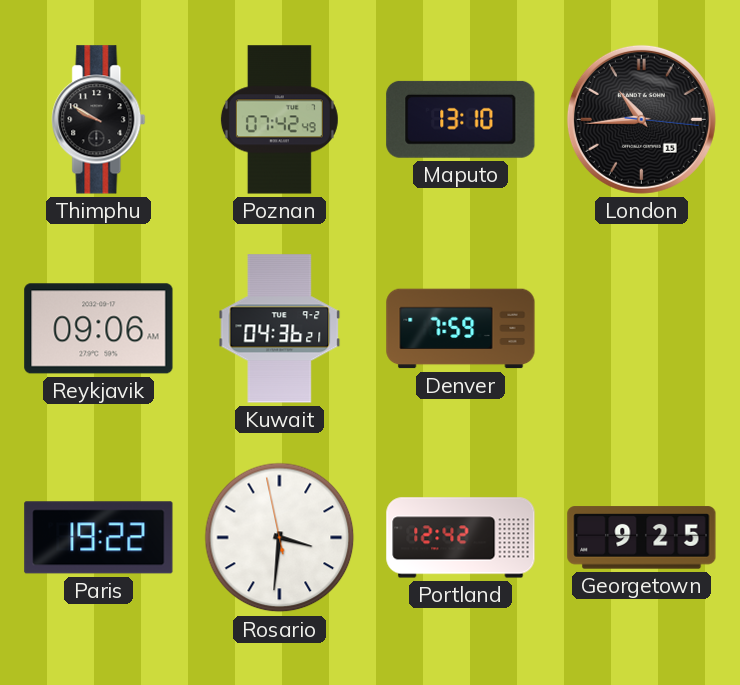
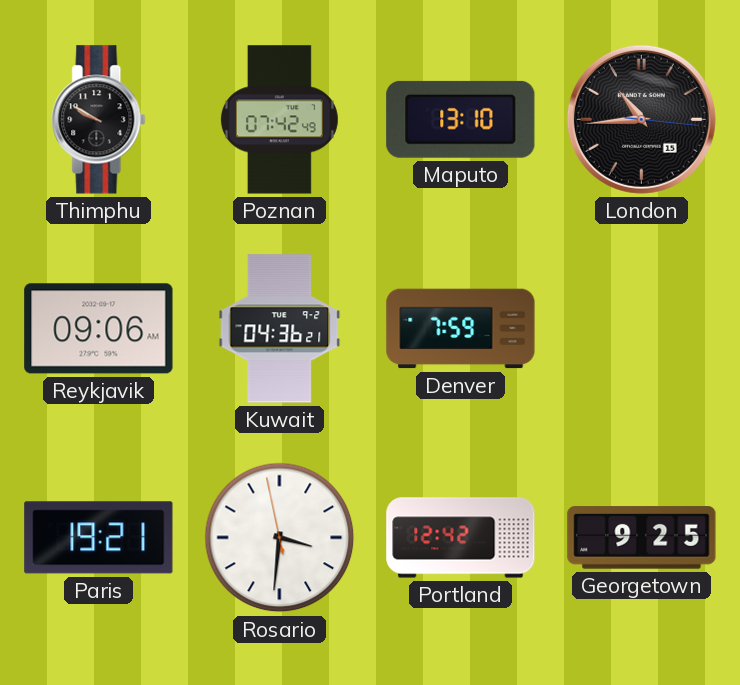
Paris: 19:22 -> 19:21 (99, 538)
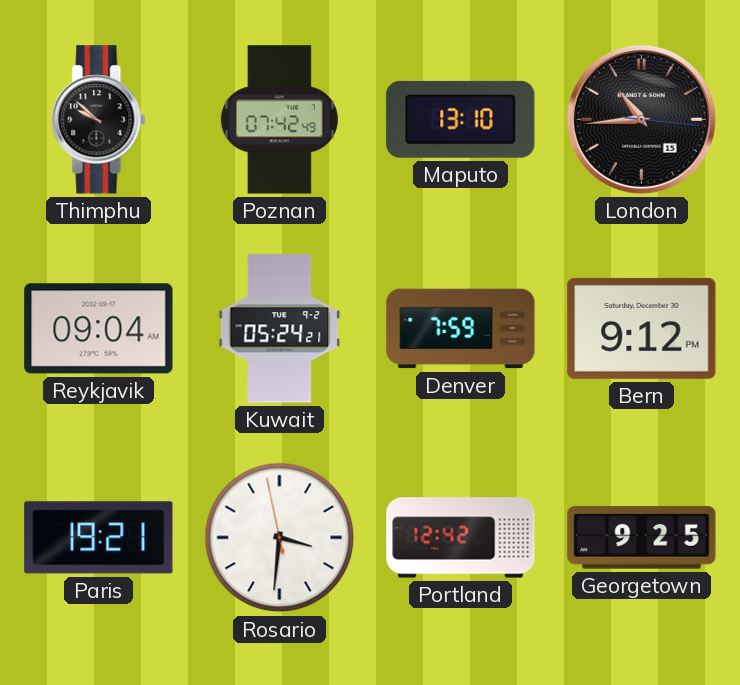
Thimphu: 9:50 -> 9:52 (99, 120)
Reykjavik: 09:06 -> 09:04 (99, 329)
Kuwait: 04:36 -> 05:24 (280, 329)
Bern: none -> 9:12 (642, 328)
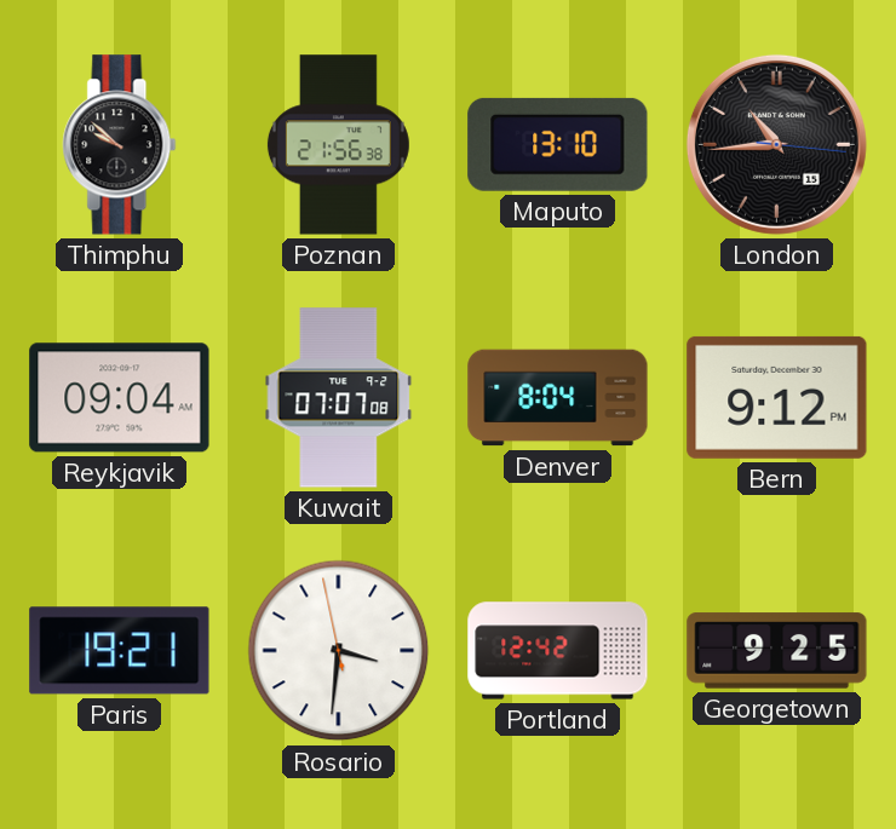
Poznan: 07:42 -> 21:56 (338, 145)
Kuwait: 05:24 -> 07:07 (339, 398)
Denver: 7:59 -> 8:04 (558, 398)
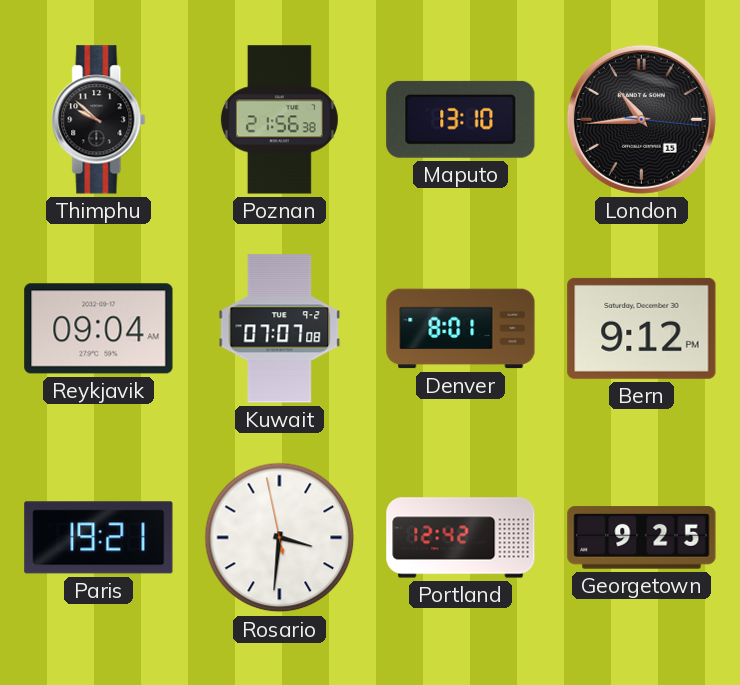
Denver: 8:04 -> 8:01 (461, 329)
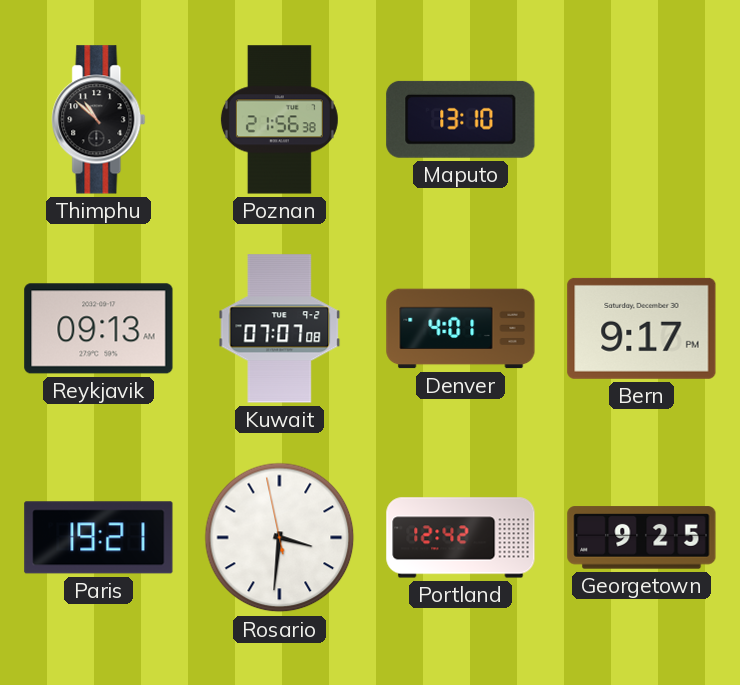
Thimphu: 9:52 -> 10:52 (99, 120)
London: 10:44 -> none (641, 119)
Reykjavik: 09:04 -> 09:13 (99, 329)
Denver: 8:01 -> 4:01 (461, 329)
Bern: 9:12 -> 9:17 (642, 328)
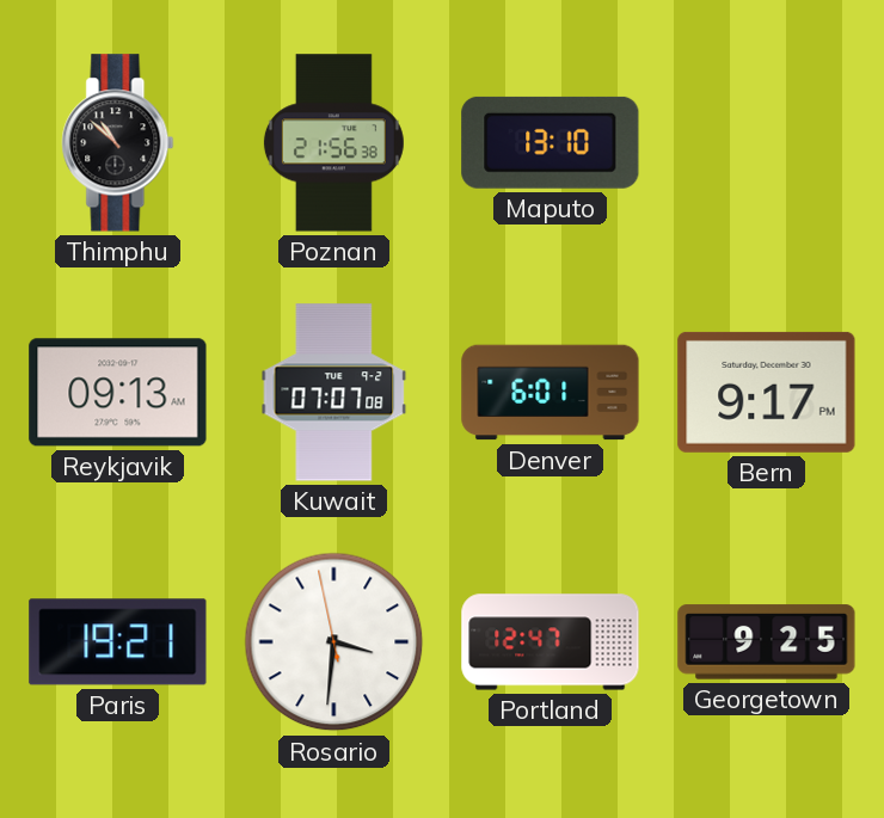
Denver: 4:01 -> 6:01 (551, 393)
Portland: 12:42 -> 12:47 (551, 642)
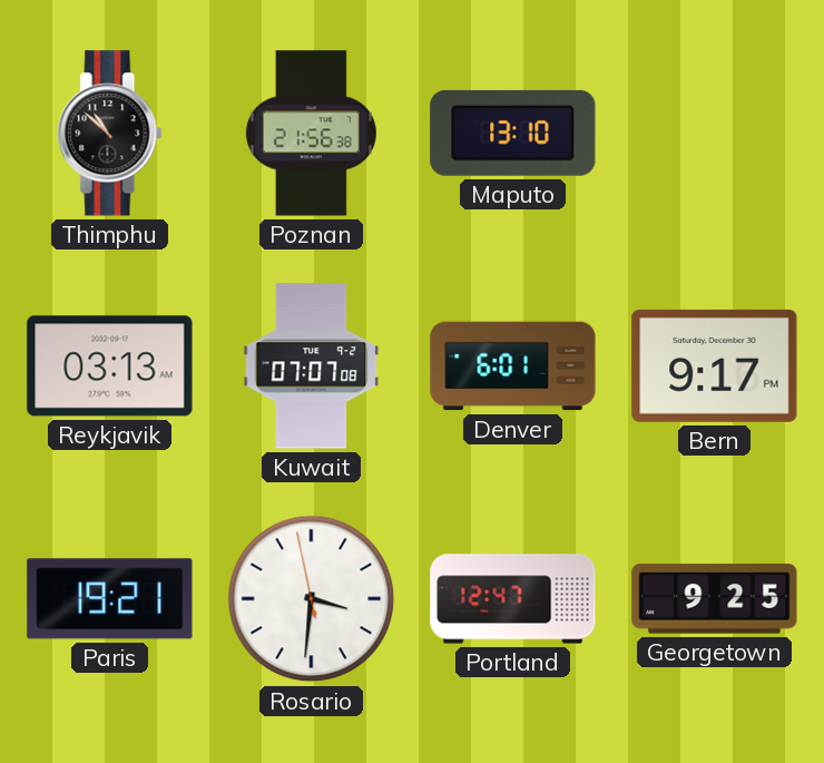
Reykjavik: 09:13 -> 03:13 (110, 366)
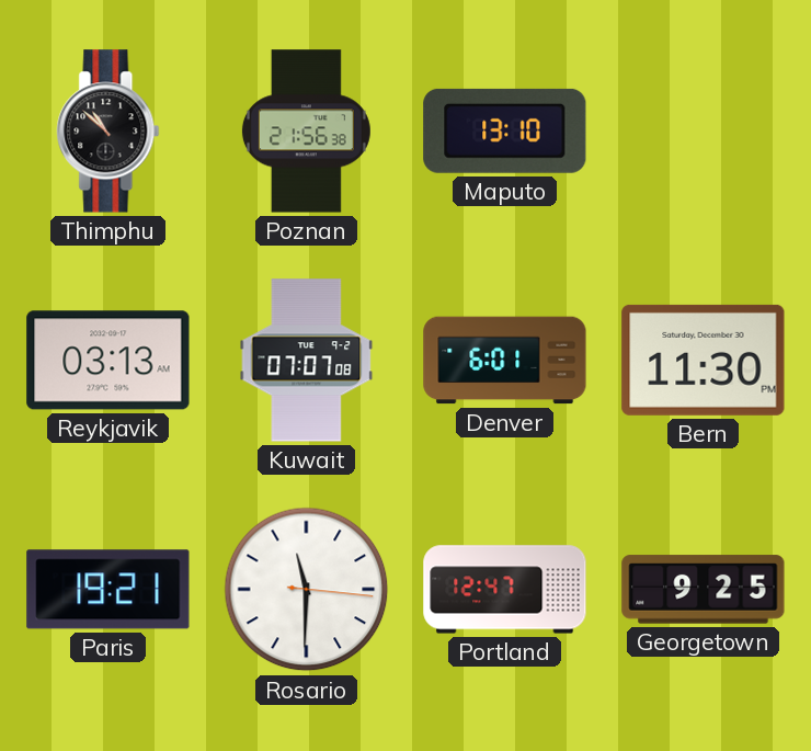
Bern: 9:17 -> 11:30 (704, 360)
Rosario: 3:30 -> 11:30 (307, 590)
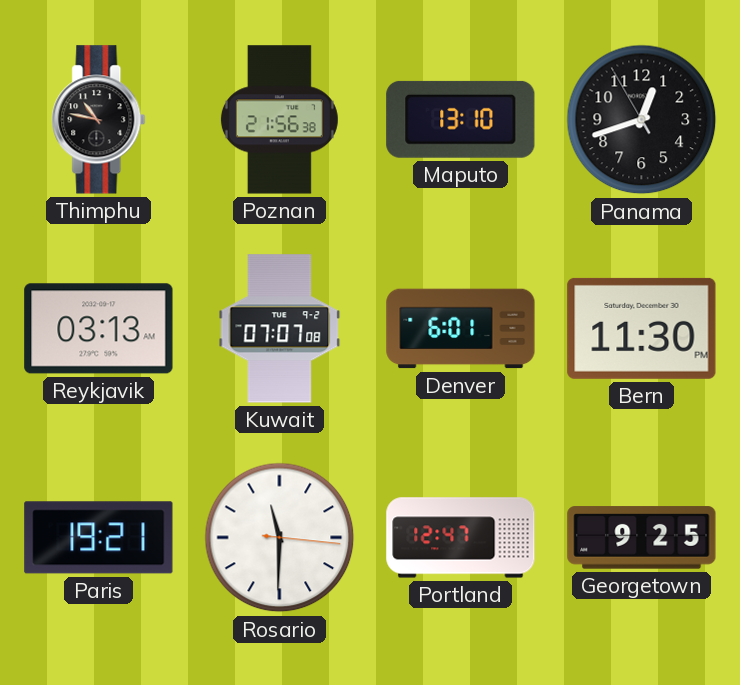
Thimphu: 10:52 -> 10:47 (99, 120)
Panama: none -> 12:41 (642, 120)
